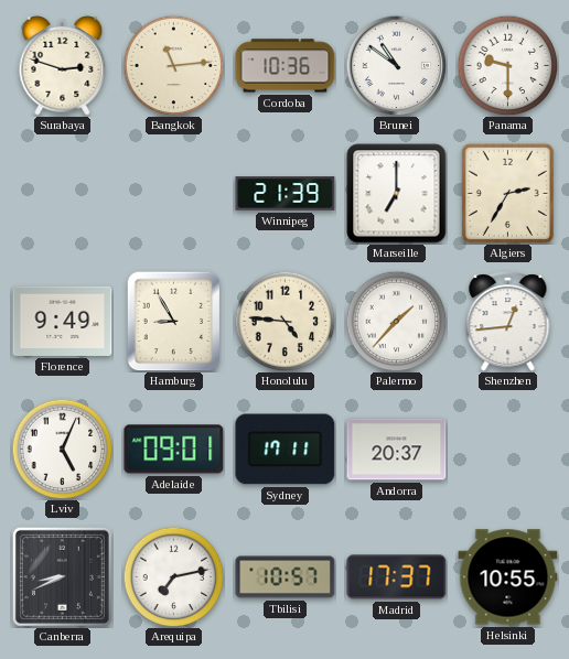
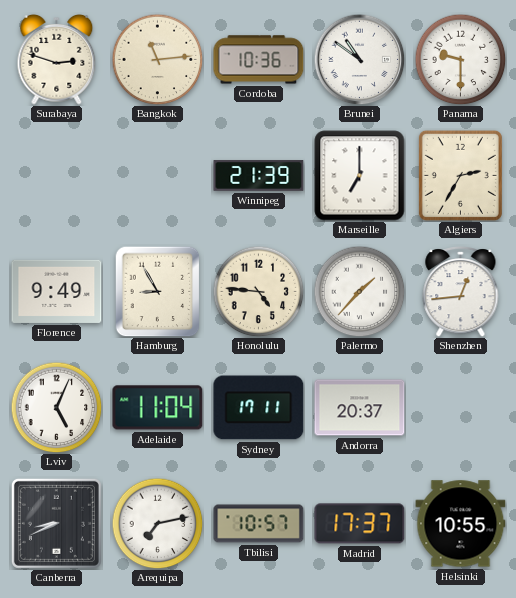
Adelaide: 09:01 -> 11:04 (158, 408)
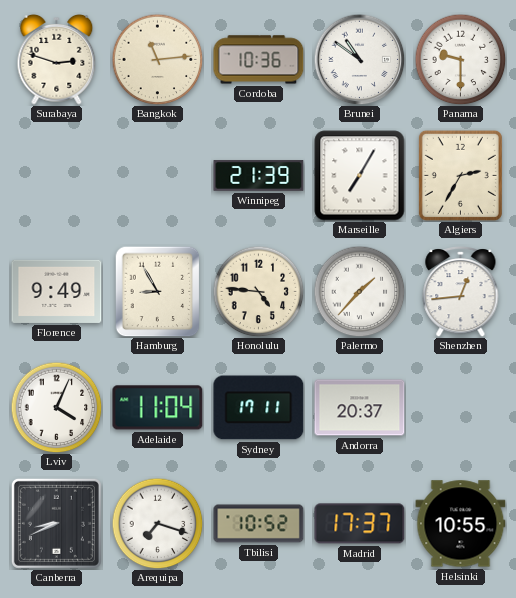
Marseille: 7:00 -> 7:05 (360, 176)
Lviv: 5:04 -> 4:04 (56, 407)
Arequipa: 7:13 -> 7:18 (157, 523)
Tbilisi: 10:57 -> 10:52 (259, 524)
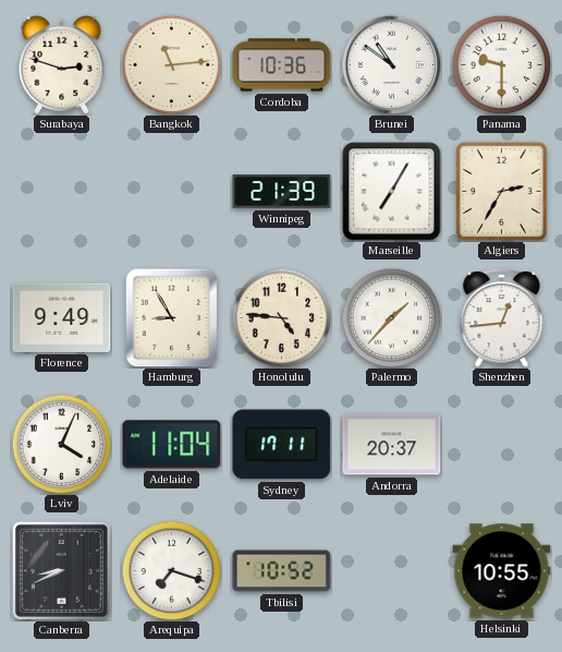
Madrid: 17:37 -> none (360, 524)
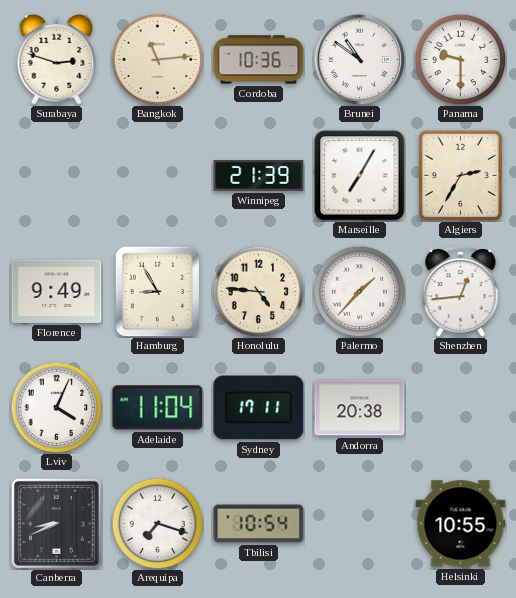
Andorra: 20:37 -> 20:38 (360, 408)
Tbilisi: 10:52 -> 10:54 (259, 524)
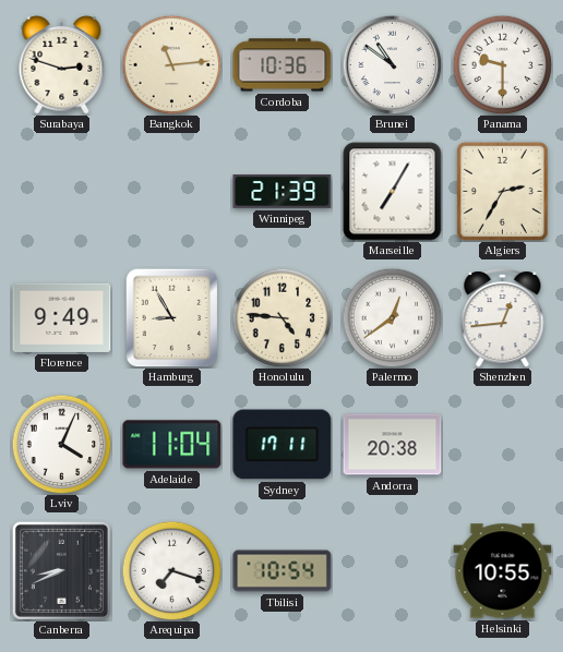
Palermo: 1:37 -> 12:39 (392, 317)
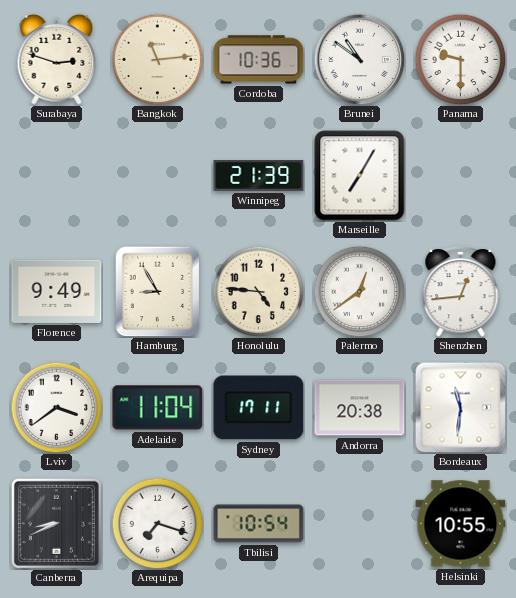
Algiers: 2:35 -> none (502, 191)
Lviv: 4:04 -> 3:39 (56, 407)
Bordeaux: none -> 11:31 (460, 407)
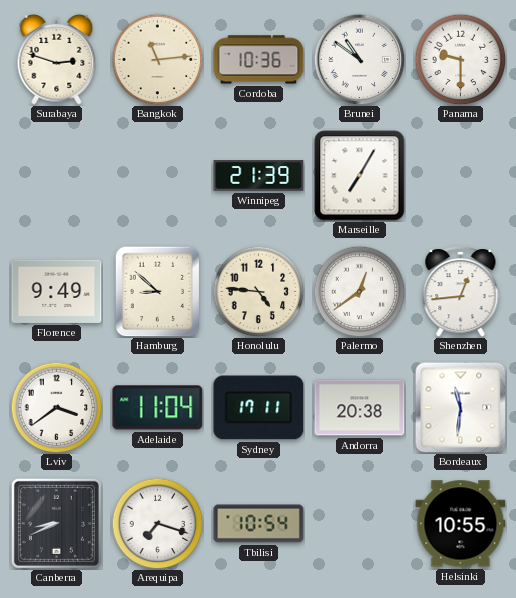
Hamburg: 8:55 -> 8:52 (158, 291)
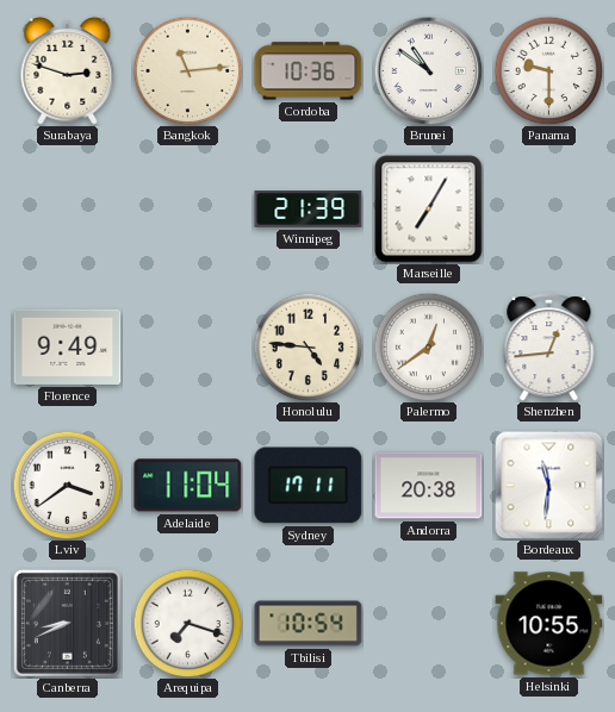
Hamburg: 8:52 -> none (158, 291)
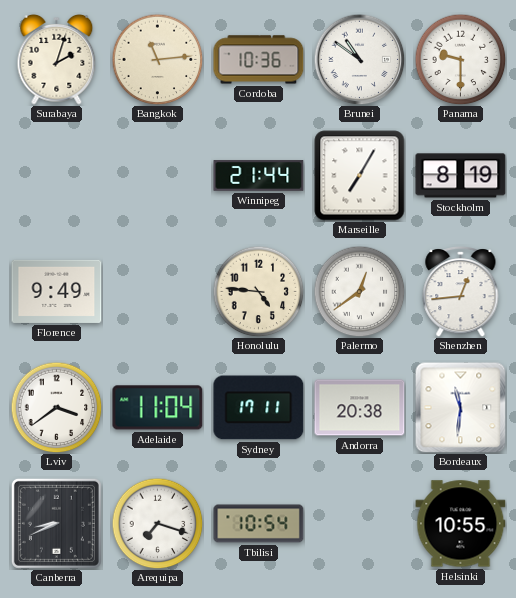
Surabaya: 2:48 -> 2:03 (57, 59)
Winnipeg: 21:39 -> 21:44 (259, 176)
Stockholm: none -> 8:19 (461, 176)
